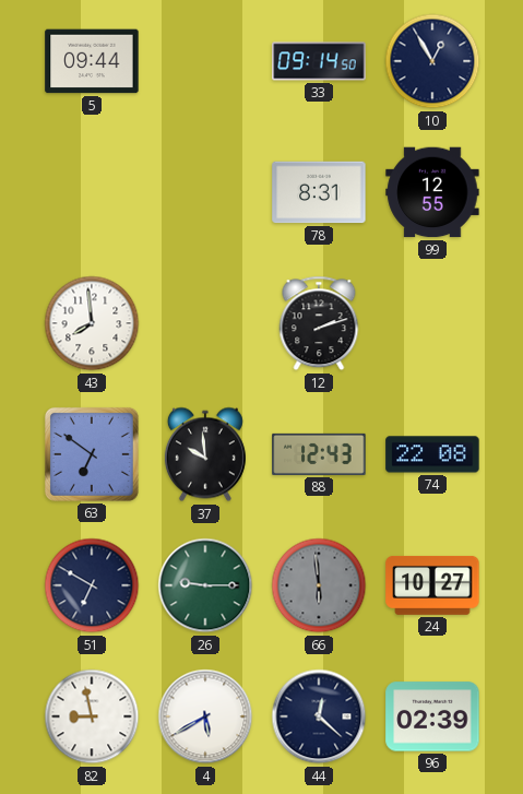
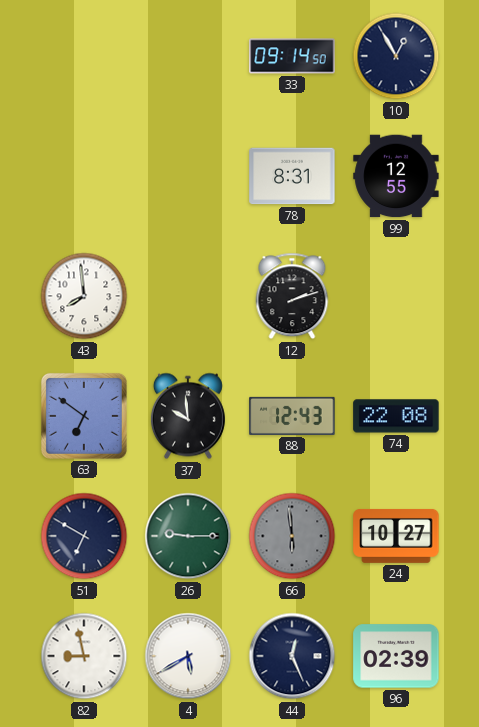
5: 09:44 -> none (92, 61)
44: 12:22 -> 12:26 (292, 656)
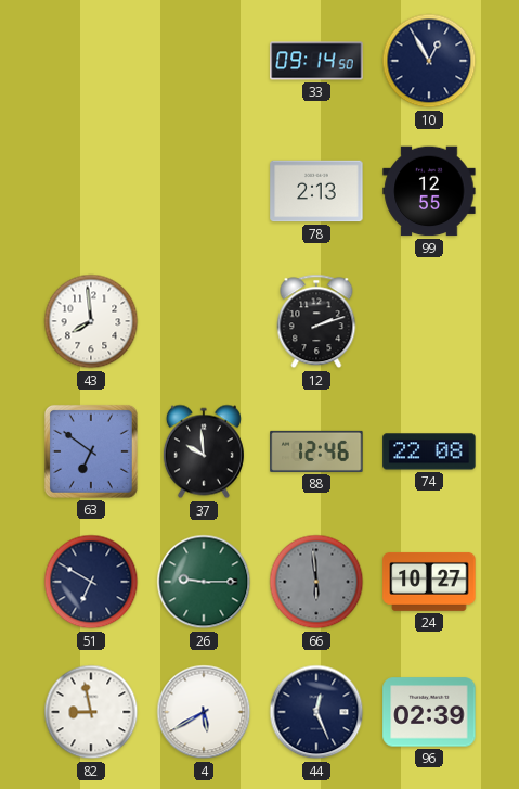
78: 8:31 -> 2:13 (316, 191)
88: 12:43 -> 12:46 (316, 451)
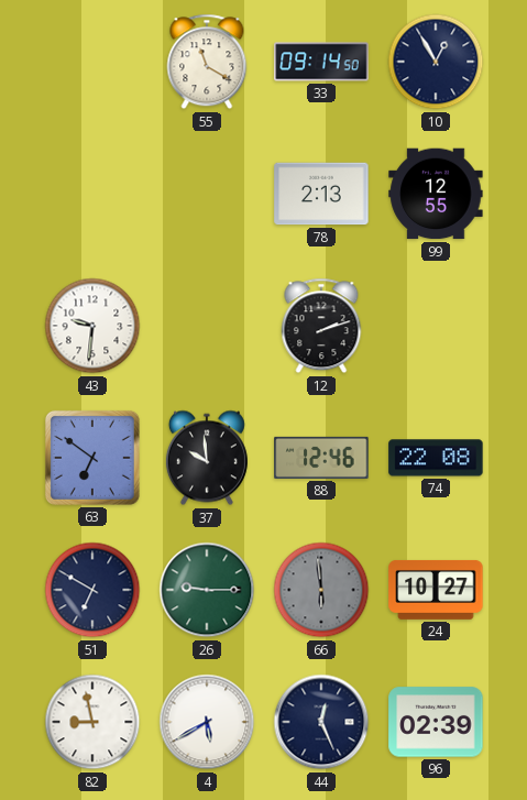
55: none -> 11:20 (207, 62)
43: 7:59 -> 9:31 (92, 326)
